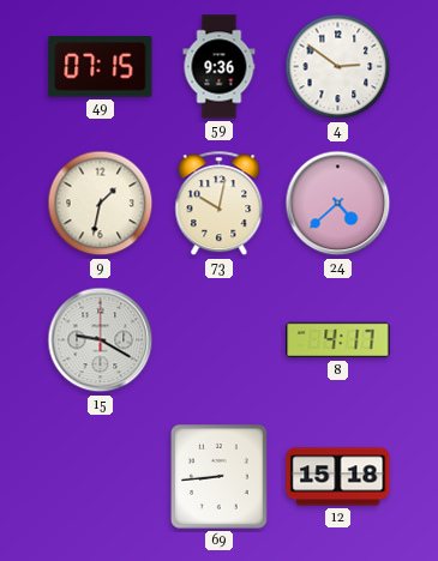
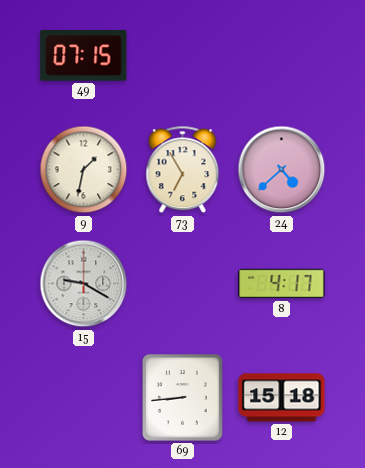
59: 9:36 -> none (220, 67)
4: 2:51 -> none (338, 67)
73: 10:02 -> 6:55 (183, 170)
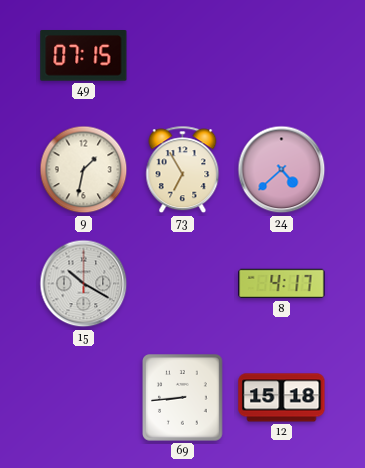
15: 9:20 -> 10:20 (84, 284)
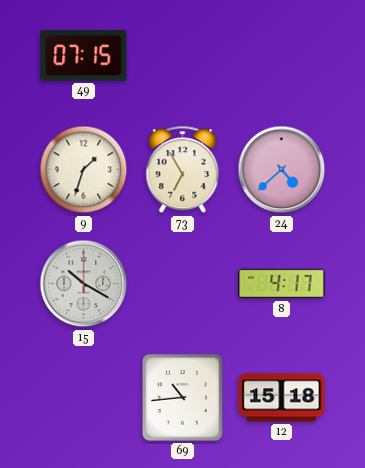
9: 1:32 -> 1:33 (84, 170)
69: 8:44 -> 10:44 (183, 398)
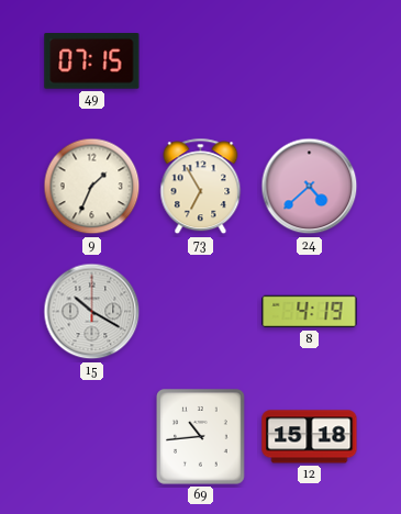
9: 1:33 -> 1:34 (92, 187)
8: 4:17 -> 4:19 (310, 312)
